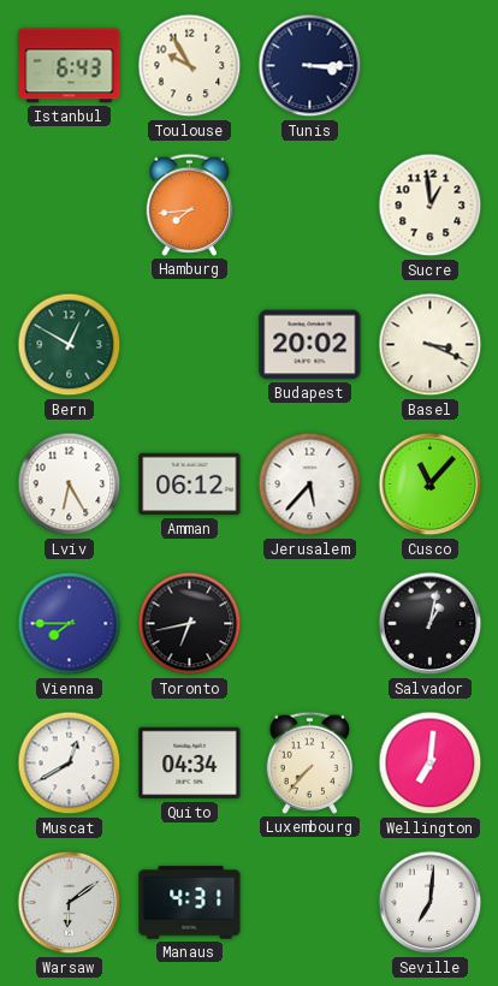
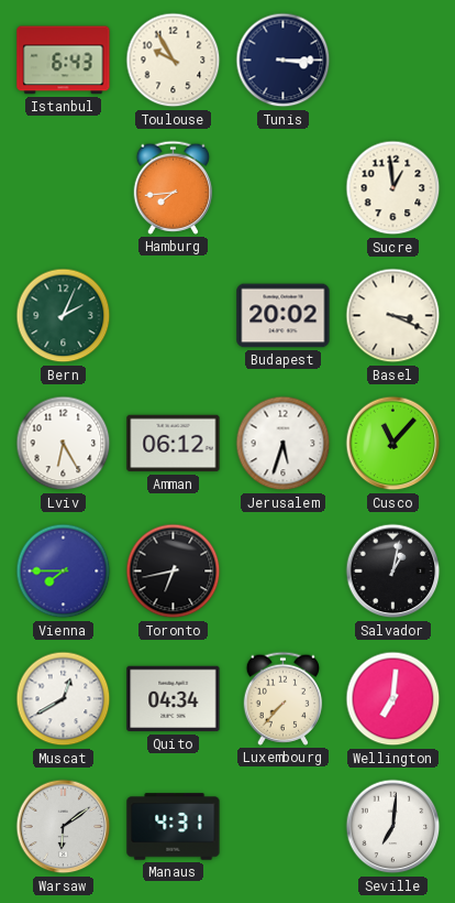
Bern: 12:50 -> 2:04 (64, 316)
Jerusalem: 5:37 -> 5:33 (284, 444)
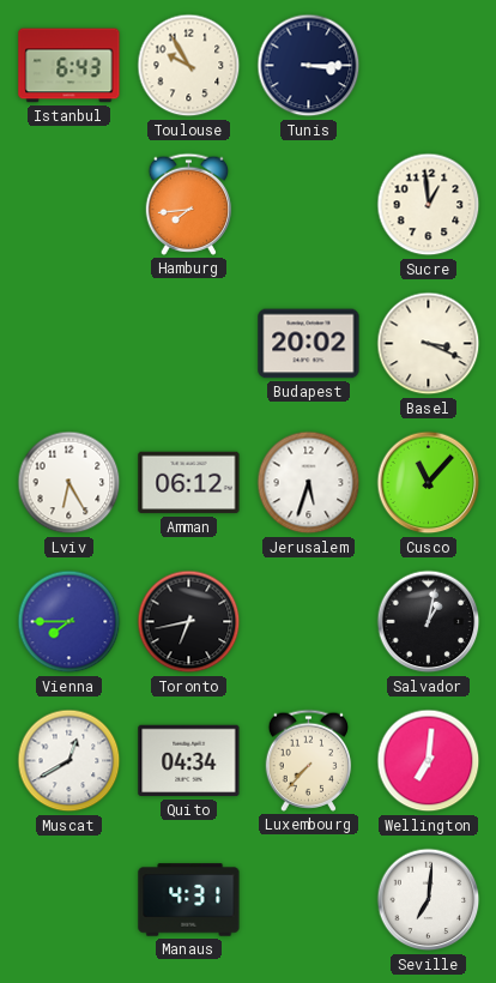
Bern: 2:04 -> none (64, 316)
Warsaw: 6:09 -> none (64, 827)
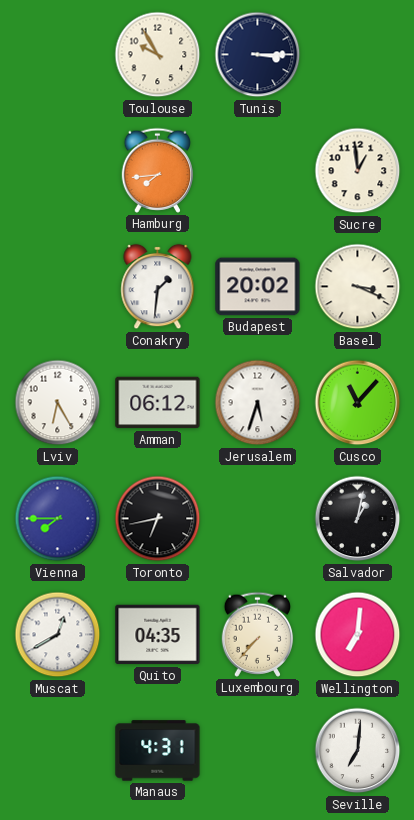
Istanbul: 6:43 -> none (69, 66)
Conakry: none -> 1:31 (158, 287)
Quito: 04:34 -> 04:35 (158, 635)
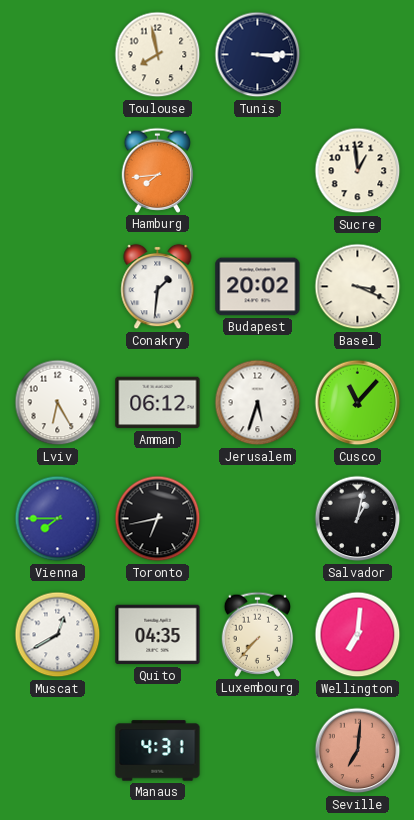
Toulouse: 9:55 -> 7:58 (158, 55)
Seville dial: white -> salmon (358, 751)
